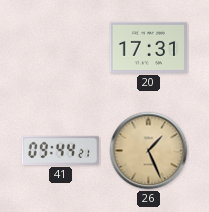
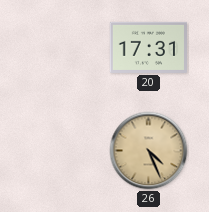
41: 09:44 -> none (60, 150)
26: 1:26 -> 4:26 (149, 151)
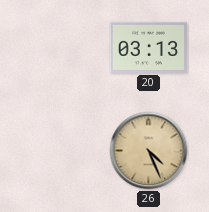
20: 17:31 -> 03:13 (148, 47)
